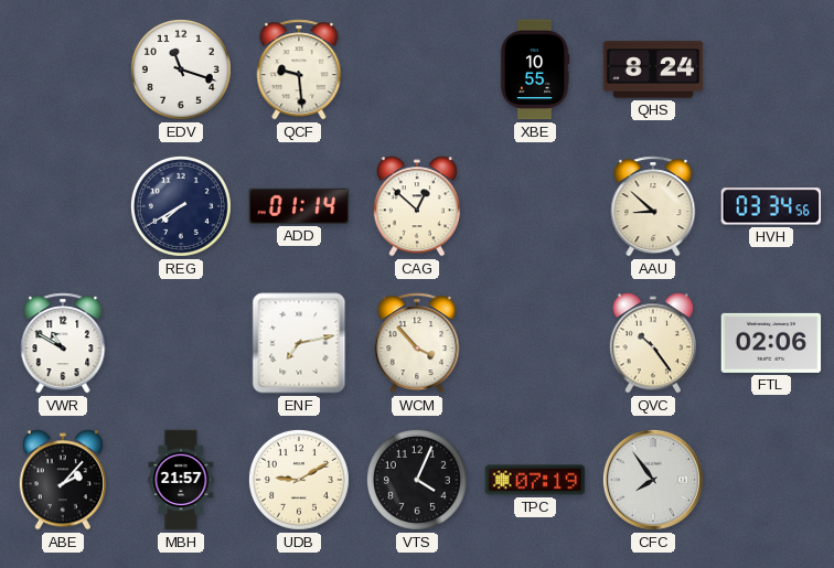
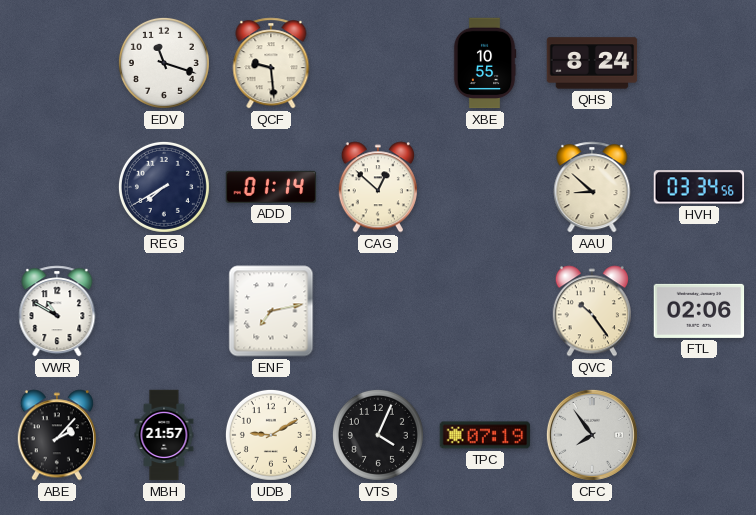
WCM: 3:53 -> none (417, 343)
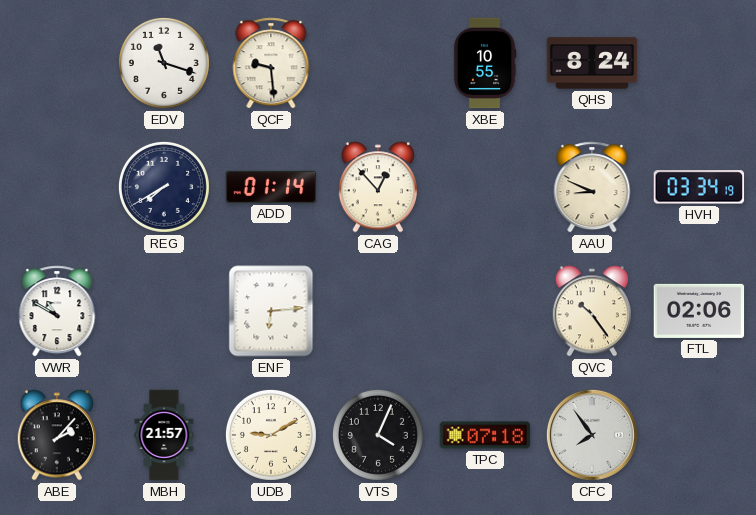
CAG: 12:52 -> 12:53 (378, 187)
AAU: 8:52 -> 8:49 (592, 187)
HVH: 03:34:56 -> 03:34:19 (699, 187)
ENF: 7:13 -> 6:14 (271, 311)
TPC: 07:19 -> 07:18 (485, 435)
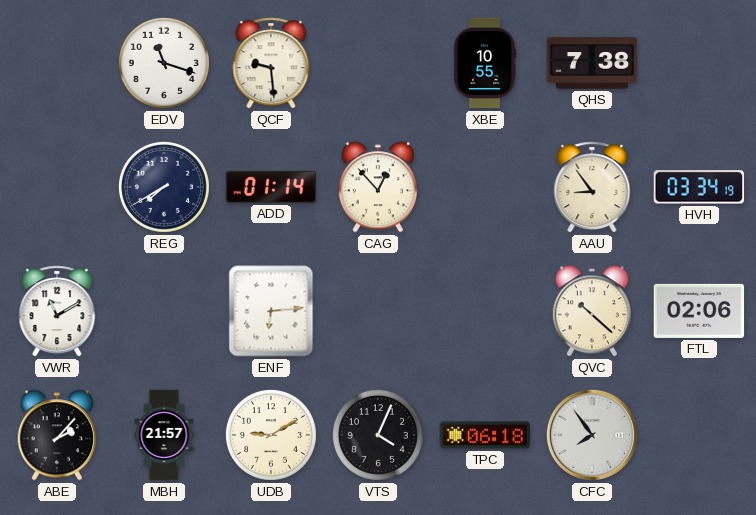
QHS: 8:24 -> 7:38 (592, 63)
AAU: 8:49 -> 8:54 (592, 187)
VWR: 10:50 -> 11:10 (57, 311)
QVC: 10:24 -> 10:22 (592, 311)
TPC: 07:18 -> 06:18 (485, 435)
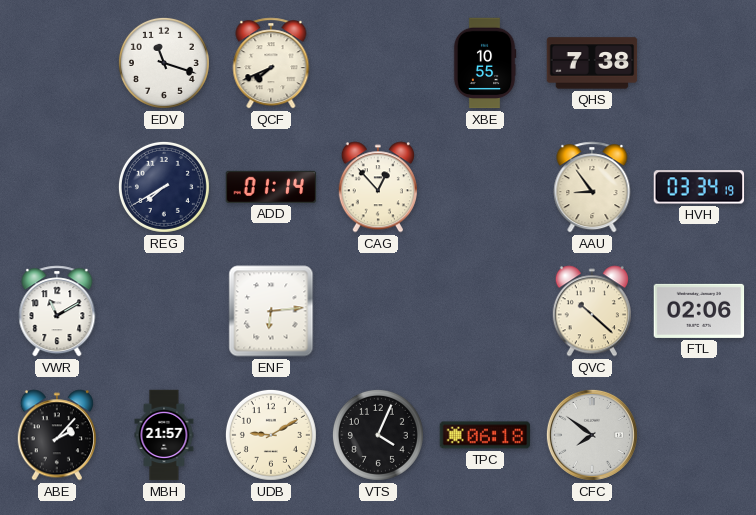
QCF: 9:29 -> 7:41 (271, 63)
CFC: 7:54 -> 7:51 (592, 435)
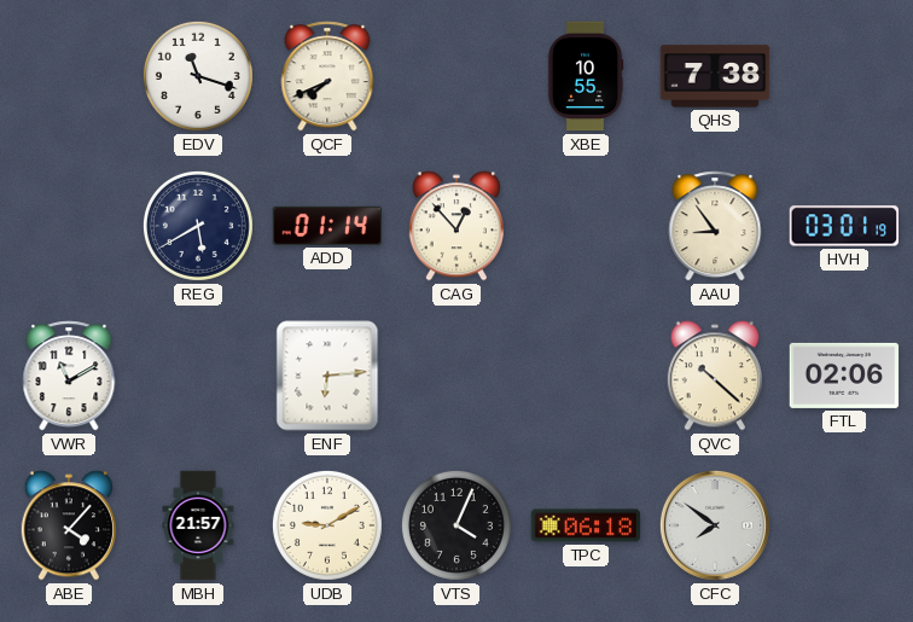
REG: 7:40 -> 5:40 (198, 226)
HVH: 03:34 -> 03:01 (844, 226)
ABE: 2:07 -> 4:07 (69, 525)
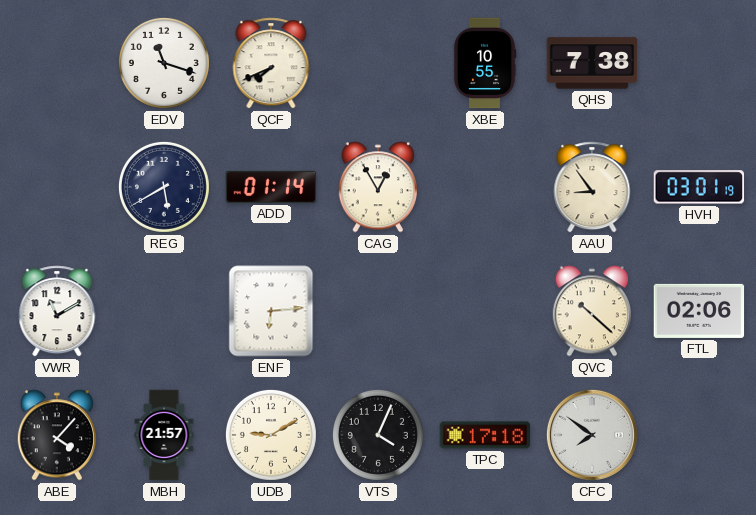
CAG: 12:53 -> 12:55 (378, 187)
TPC: 06:18 -> 17:18 (485, 435)
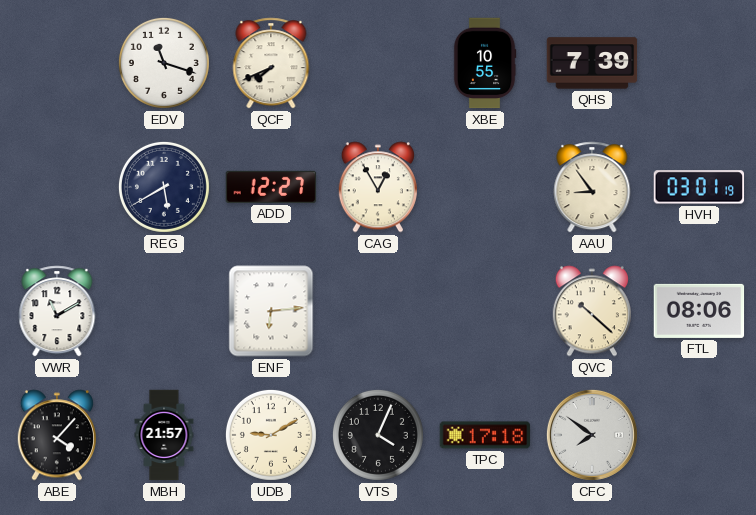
QHS: 7:38 -> 7:39 (592, 63)
ADD: 01:14 -> 12:27 (271, 187)
FTL: 02:06 -> 08:06 (699, 311)
